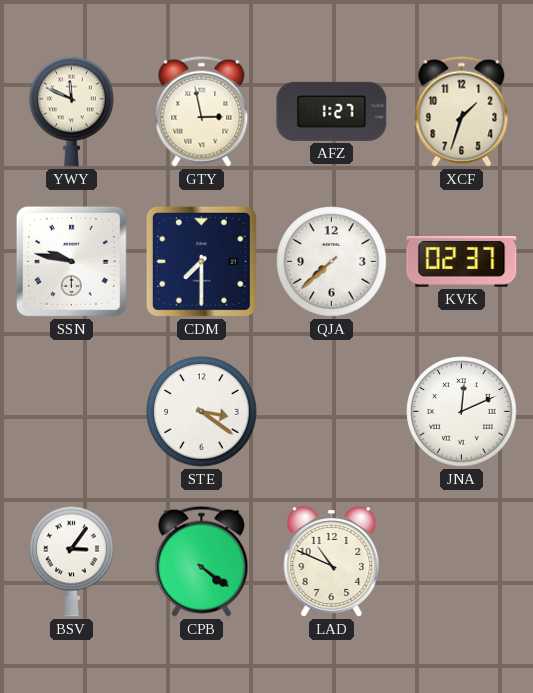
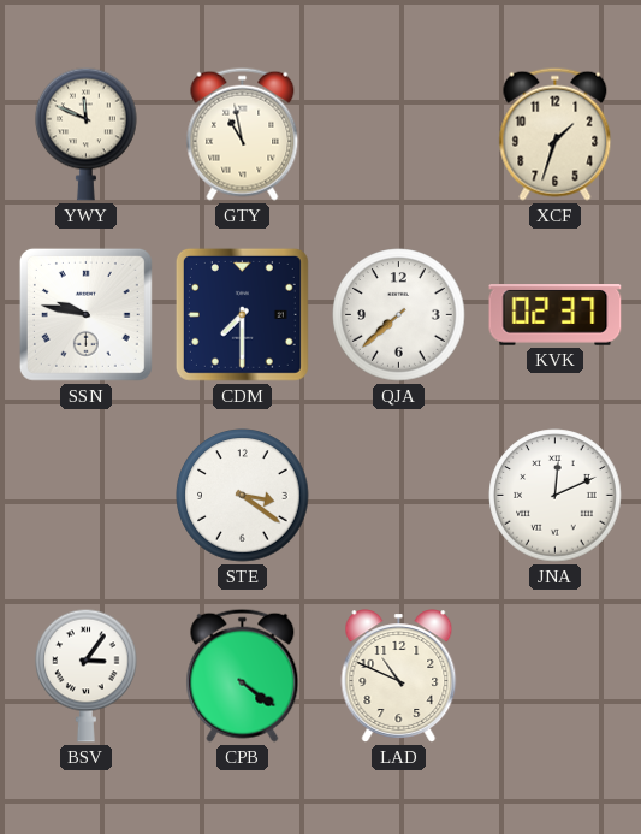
GTY: 2:58 -> 10:58 (243, 134)
AFZ: 1:27 -> none (332, 111)
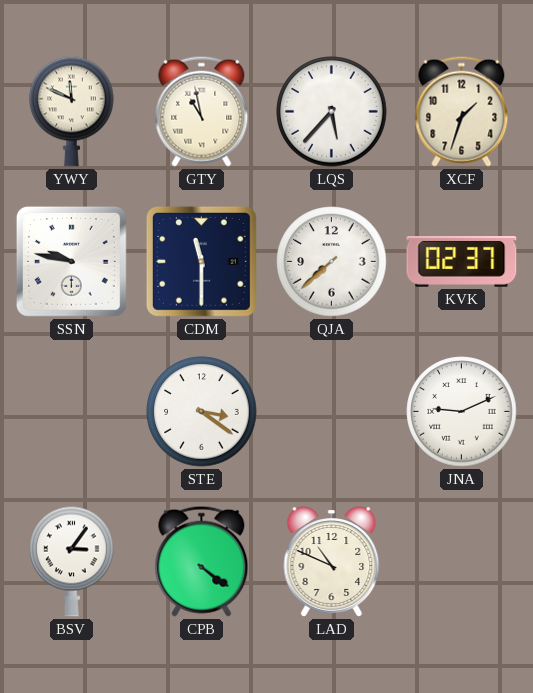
LQS: none -> 5:37 (332, 112)
CDM: 7:30 -> 11:30 (201, 261)
JNA: 12:11 -> 9:11 (462, 412)
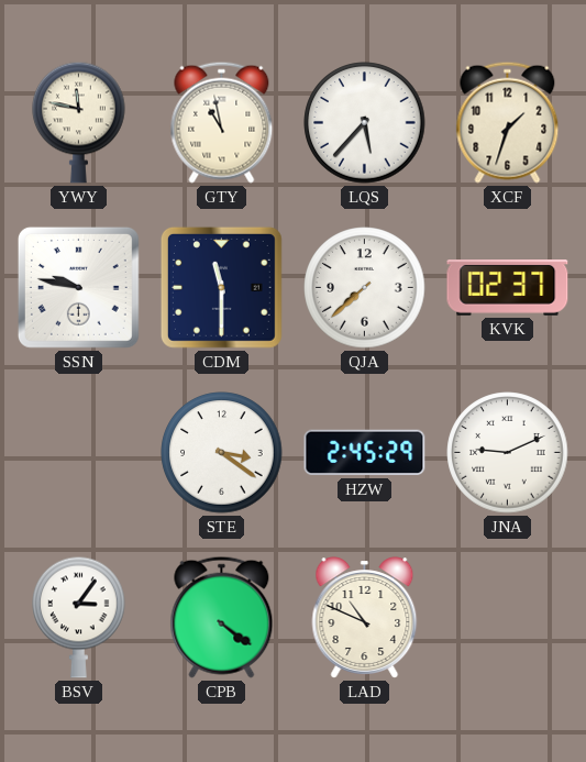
YWY: 11:49 -> 11:47 (79, 122)
HZW: none -> 2:45 (365, 453)
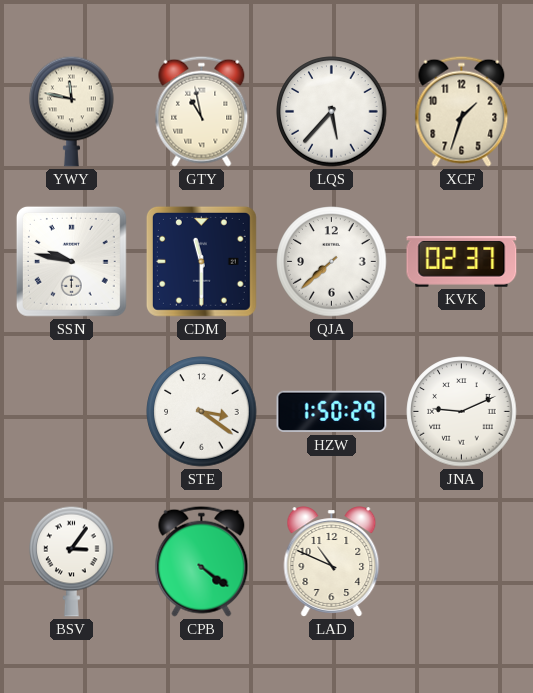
HZW: 2:45 -> 1:50 (332, 412)
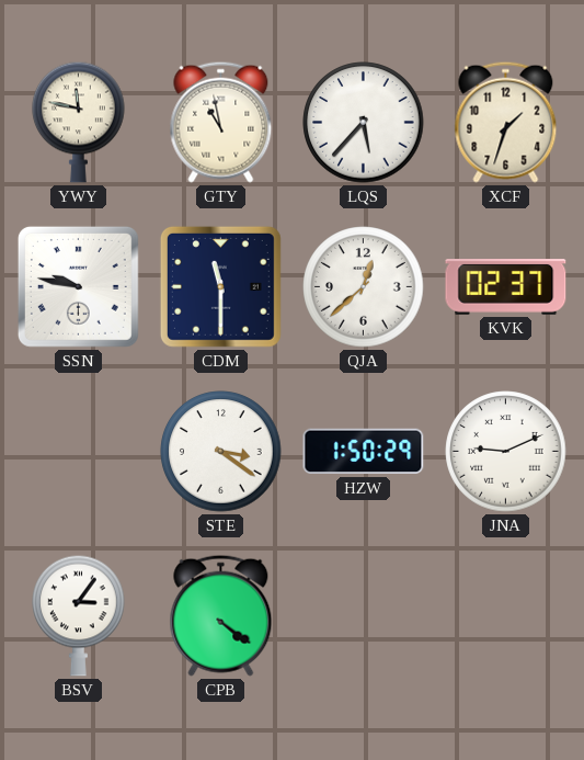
QJA: 7:38 -> 12:38 (364, 287)
LAD: 10:49 -> none (332, 562)
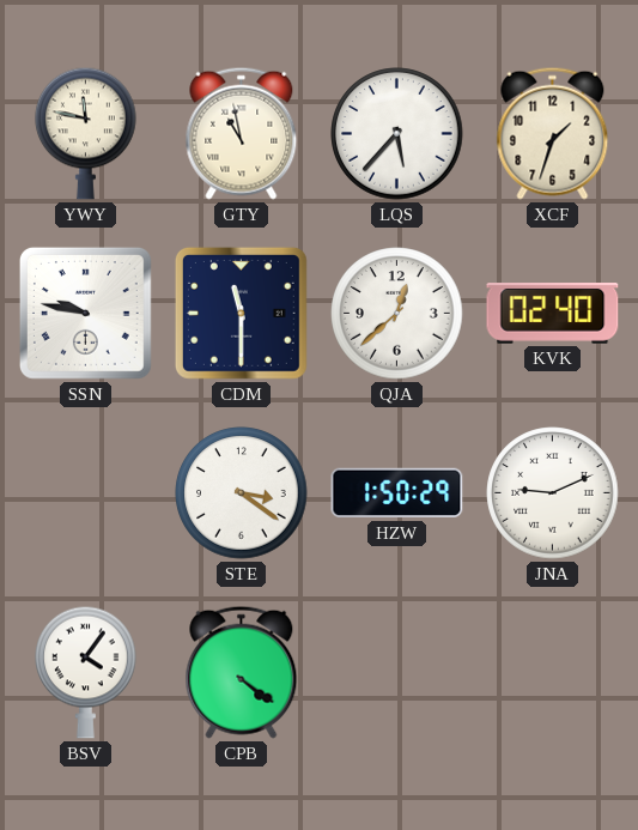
KVK: 02:37 -> 02:40 (553, 314)
BSV: 3:06 -> 4:06 (86, 672)
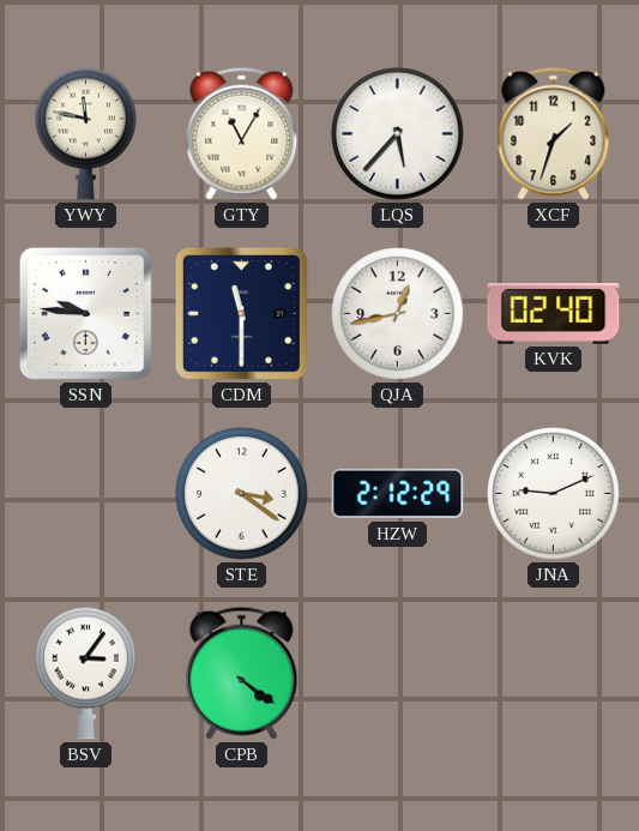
GTY: 10:58 -> 11:05 (242, 133)
SSN: 9:47 -> 9:46 (85, 313)
QJA: 12:38 -> 12:43 (398, 314)
HZW: 1:50 -> 2:12 (398, 494)
BSV: 4:06 -> 3:06 (86, 673)
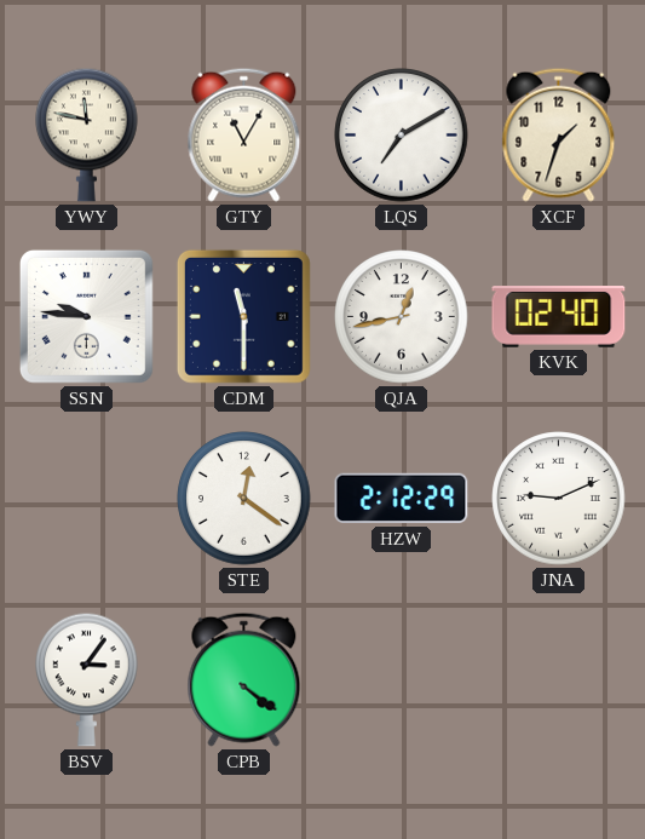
LQS: 5:37 -> 7:10 (402, 136)
STE: 3:21 -> 12:21 (244, 499)
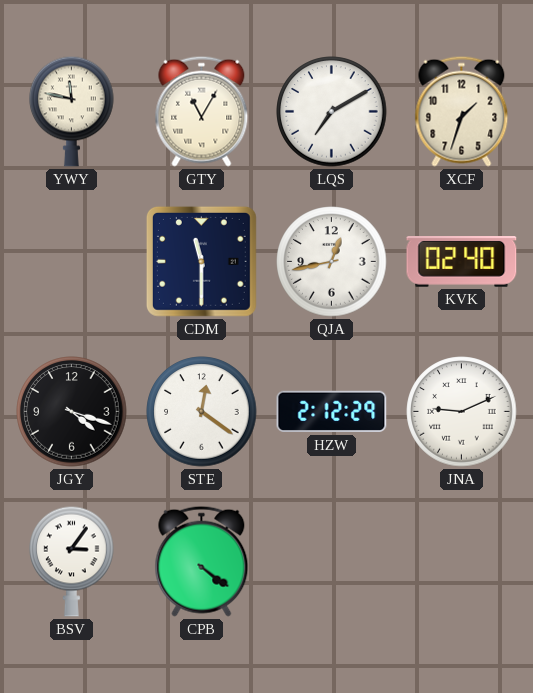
SSN: 9:46 -> none (86, 316)
JGY: none -> 4:18 (72, 412)
